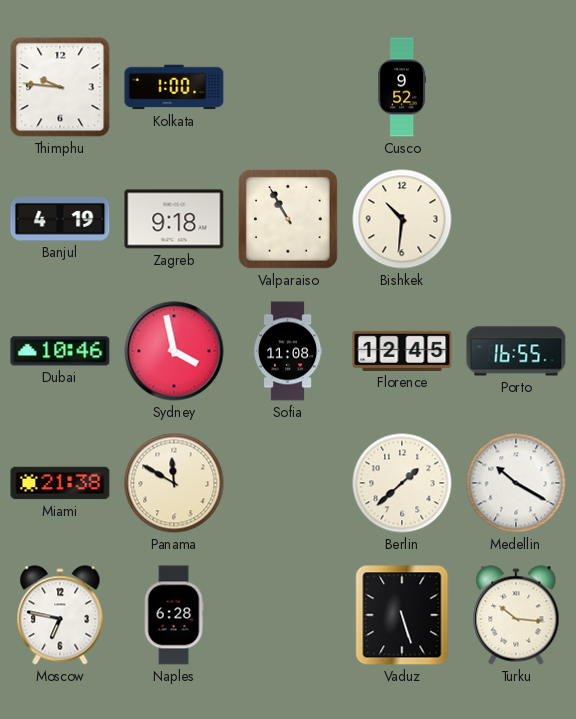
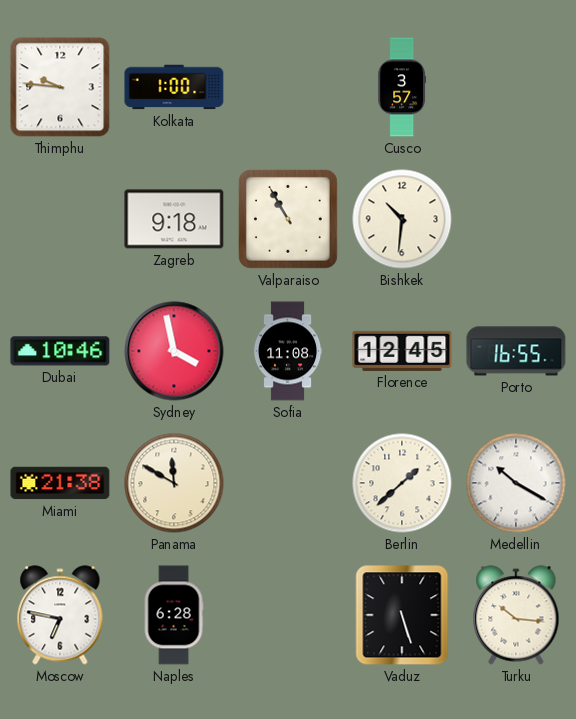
Cusco: 9:52 -> 3:57 (402, 87)
Banjul: 4:19 -> none (60, 219)
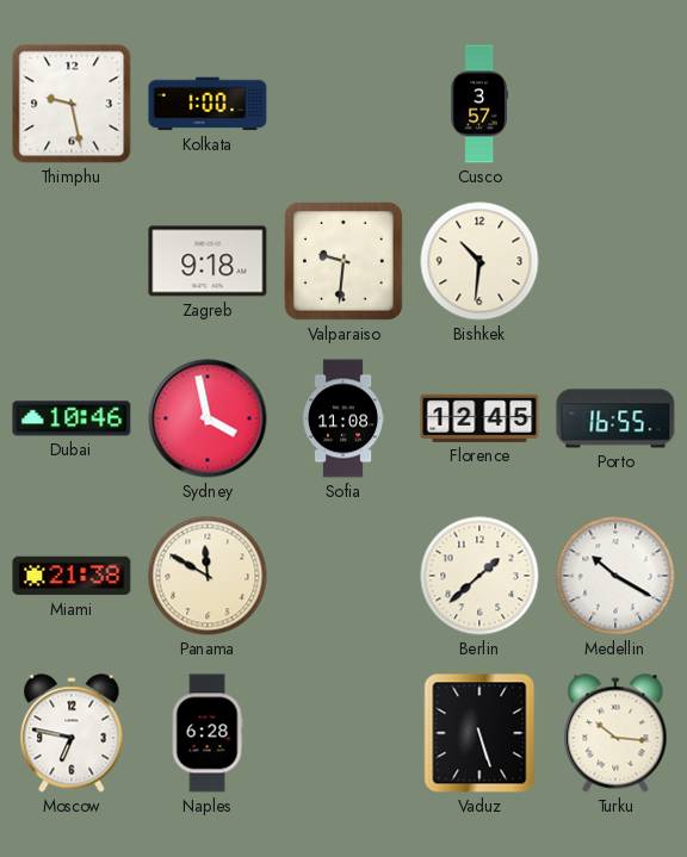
Thimphu: 9:46 -> 9:28 (72, 104)
Valparaiso: 10:55 -> 9:31 (343, 261)
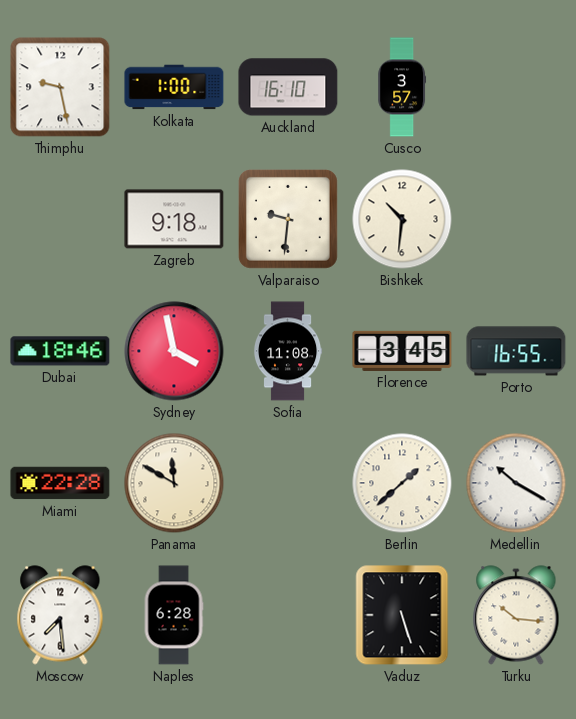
Auckland: none -> 16:10 (288, 87)
Dubai: 10:46 -> 18:46 (60, 351)
Florence: 12:45 -> 3:45 (402, 351)
Miami: 21:38 -> 22:28 (60, 483)
Moscow: 6:47 -> 7:29 (60, 615)
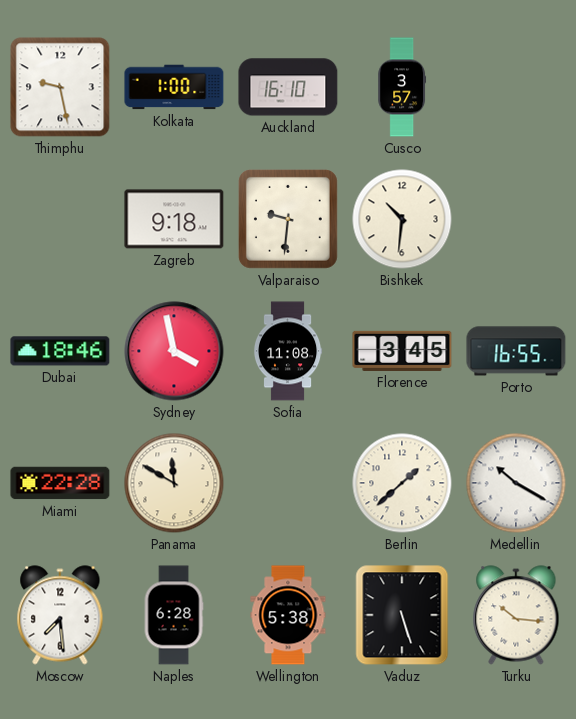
Wellington: none -> 5:38 (288, 615)
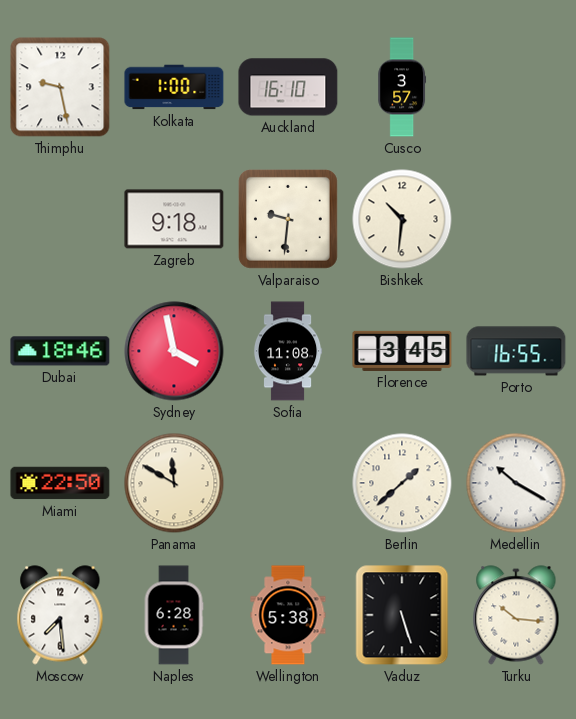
Miami: 22:28 -> 22:50 (60, 483)
